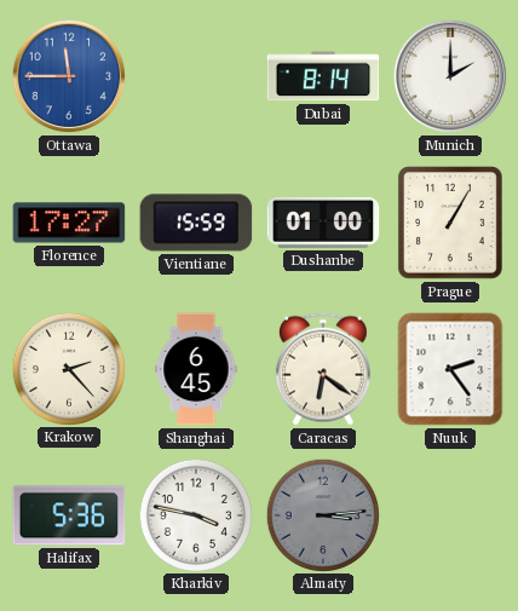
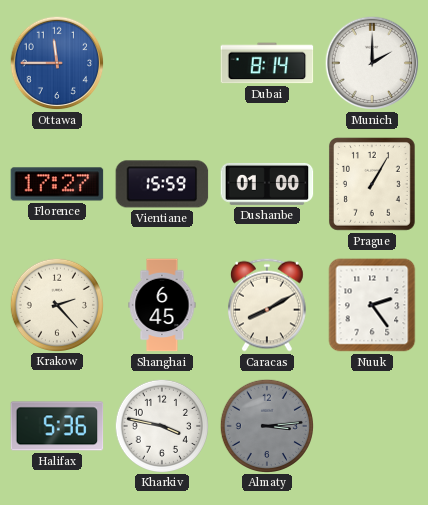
Caracas: 6:21 -> 8:10 (267, 305)
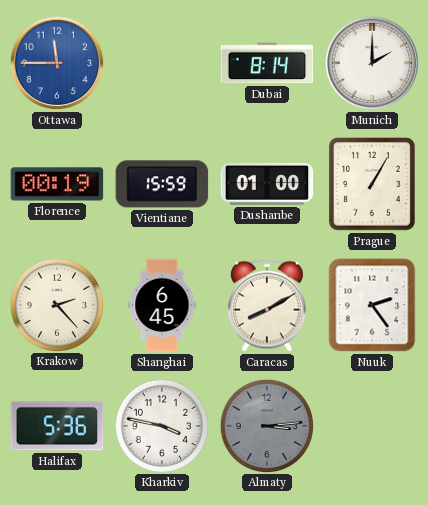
Florence: 17:27 -> 00:19 (57, 184)
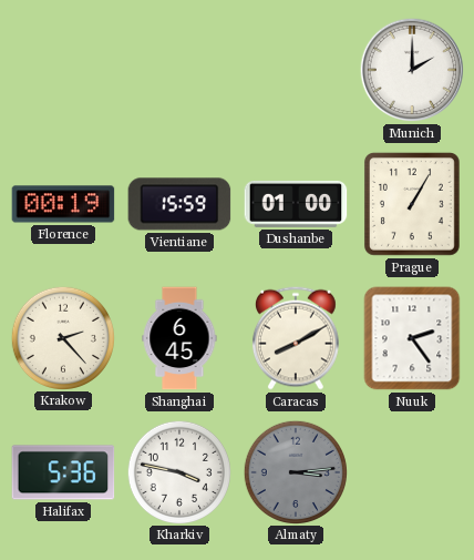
Ottawa: 11:45 -> none (57, 63)
Dubai: 8:14 -> none (267, 63)
